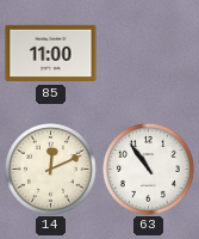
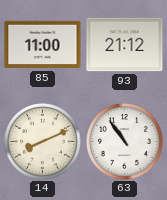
93: none -> 21:12 (125, 45)
14: 12:11 -> 8:11 (43, 142)
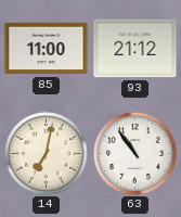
14: 8:11 -> 7:02 (47, 154)
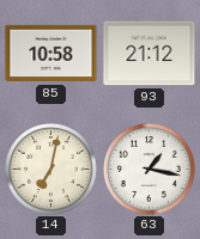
85: 11:00 -> 10:58 (51, 54)
63: 10:54 -> 1:17 (150, 170)
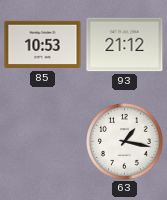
85: 10:58 -> 10:53 (43, 45)
14: 7:02 -> none (51, 170)
